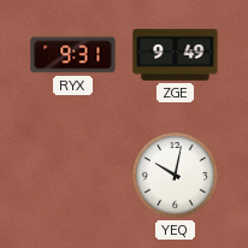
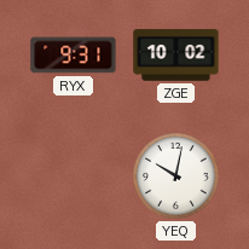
ZGE: 9:49 -> 10:02 (176, 56)
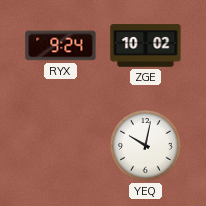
RYX: 9:31 -> 9:24 (61, 46)
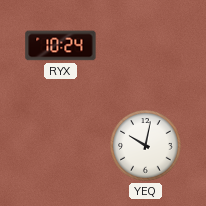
RYX: 9:24 -> 10:24 (61, 46)
ZGE: 10:02 -> none (146, 46)
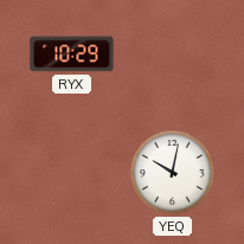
RYX: 10:24 -> 10:29 (72, 54)
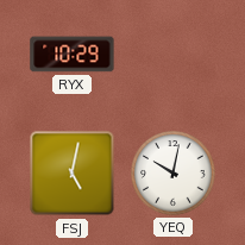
FSJ: none -> 5:02 (73, 174)
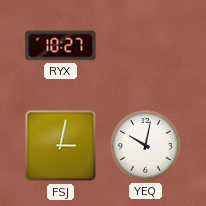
RYX: 10:29 -> 10:27 (61, 46)
FSJ: 5:02 -> 3:02 (61, 146)
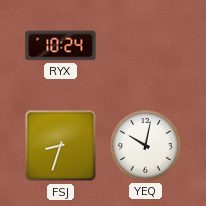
RYX: 10:27 -> 10:24 (61, 46)
FSJ: 3:02 -> 8:33 (61, 146)
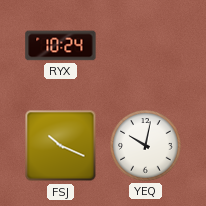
FSJ: 8:33 -> 10:19 (61, 146)
